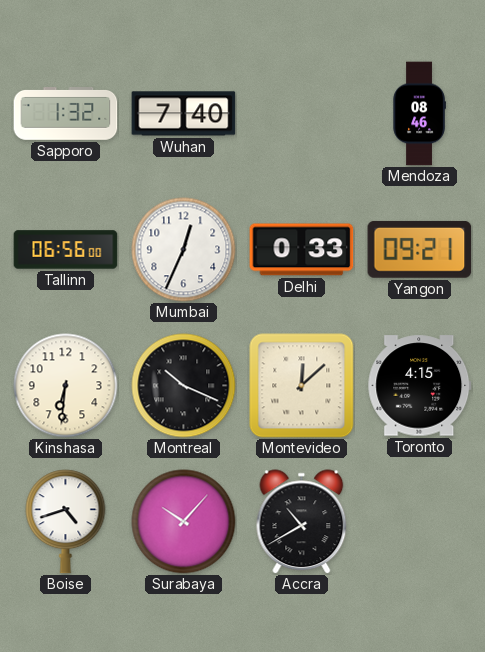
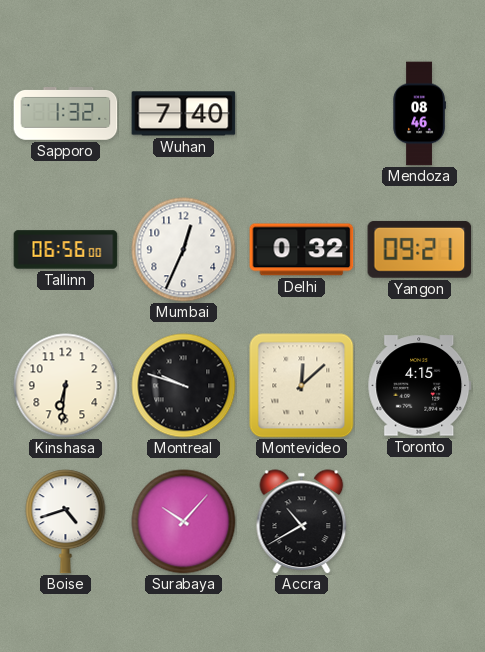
Delhi: 0:33 -> 0:32 (302, 250)
Montreal: 10:19 -> 9:48 (184, 386)
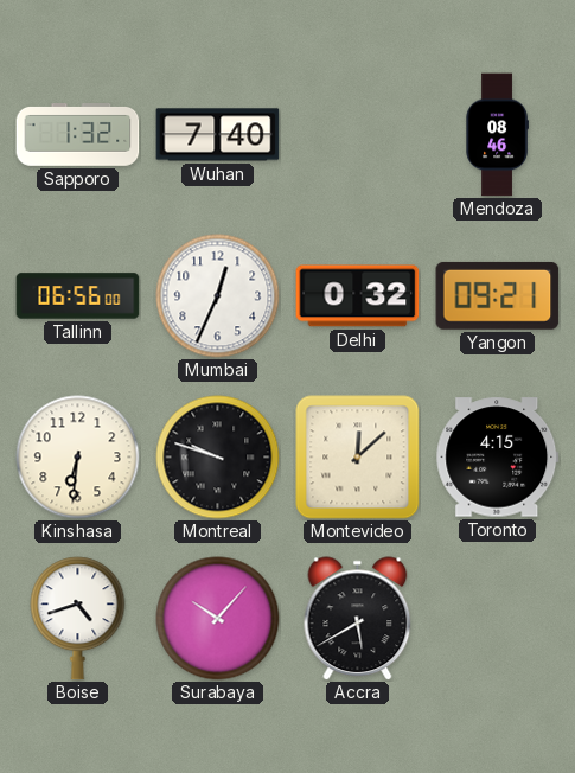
Accra: 10:40 -> 5:40 (358, 619)
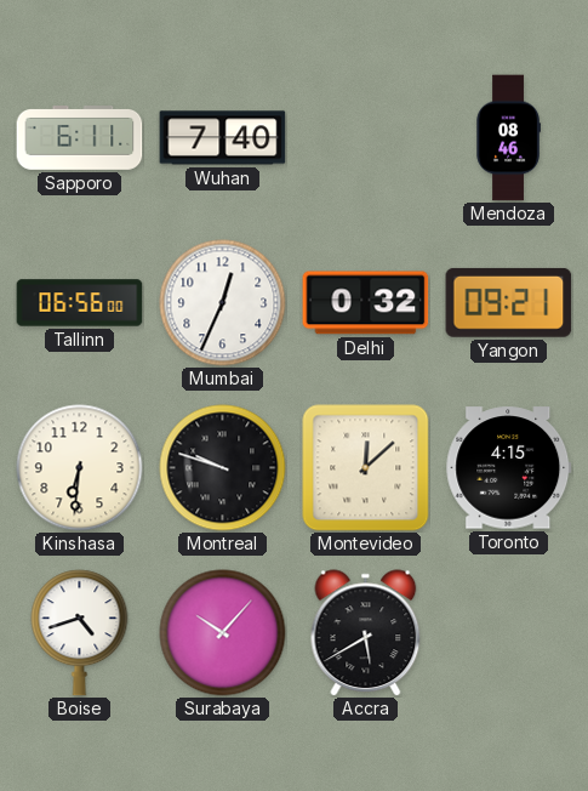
Sapporo: 1:32 -> 6:11 (80, 138)
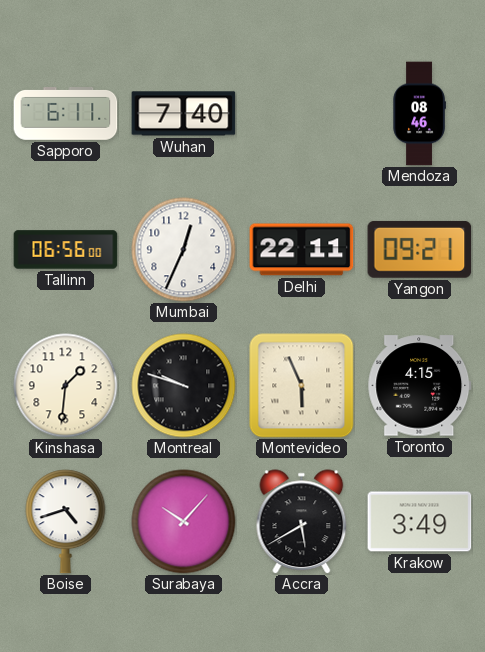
Delhi: 0:32 -> 22:11 (302, 250)
Kinshasa: 6:31 -> 1:31 (66, 386)
Montevideo: 12:08 -> 5:56 (302, 386)
Krakow: none -> 3:49 (420, 522)
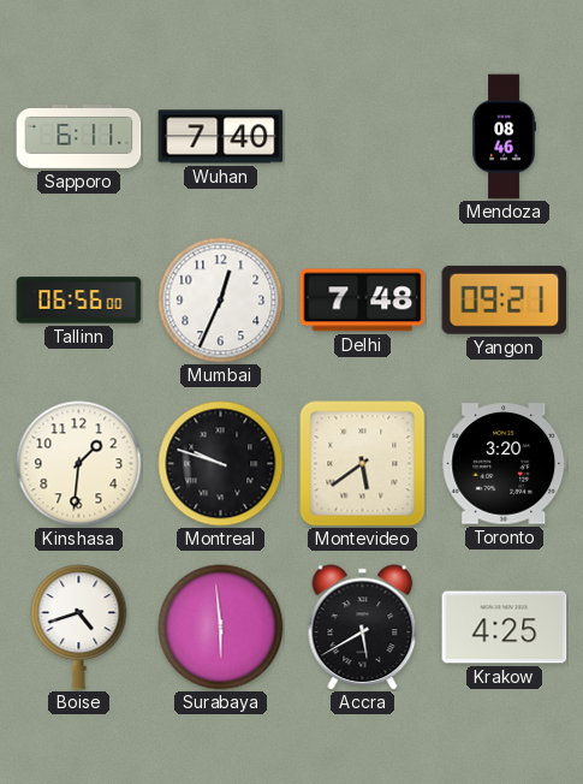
Delhi: 22:11 -> 7:48 (363, 301)
Montevideo: 5:56 -> 5:39 (363, 464)
Toronto: 4:15 -> 3:20 (505, 464)
Surabaya: 10:07 -> 5:59 (221, 628)
Krakow: 3:49 -> 4:25 (505, 628)
